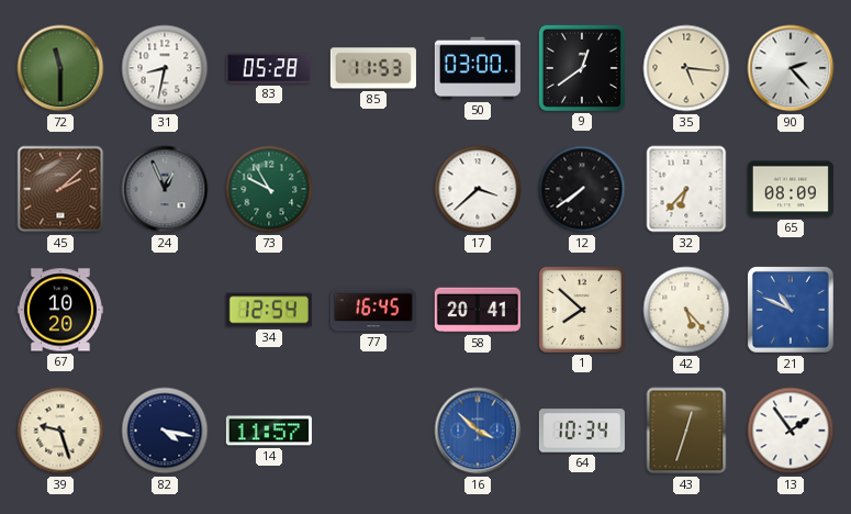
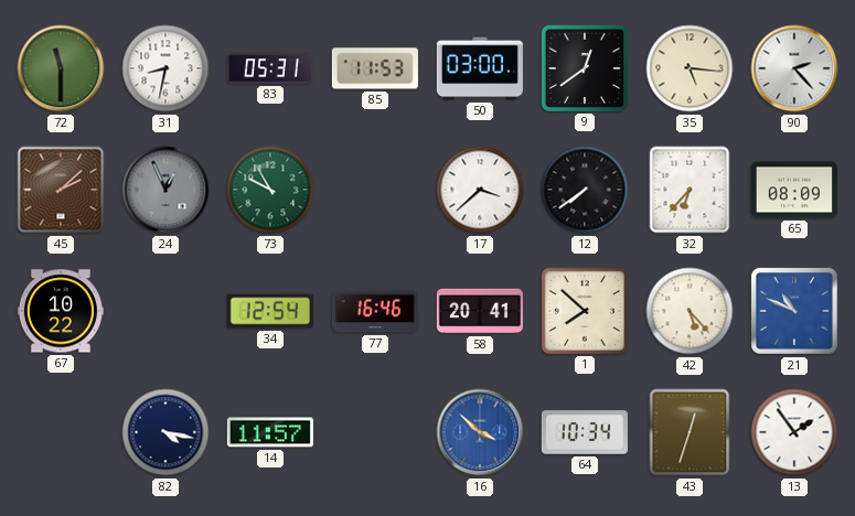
83: 05:28 -> 05:31 (270, 68)
67: 10:20 -> 10:22 (61, 311)
77: 16:45 -> 16:46 (375, 311)
39: 9:27 -> none (60, 431)
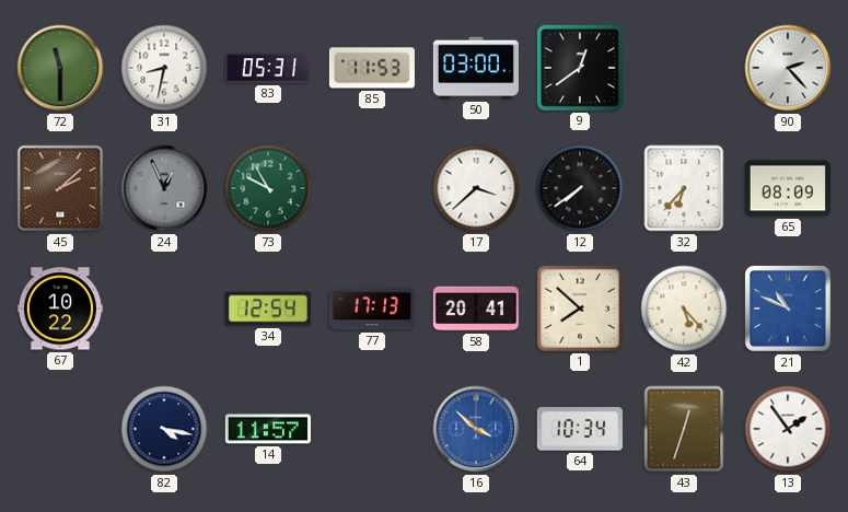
35: 5:16 -> none (690, 68)
77: 16:46 -> 17:13 (372, 309)
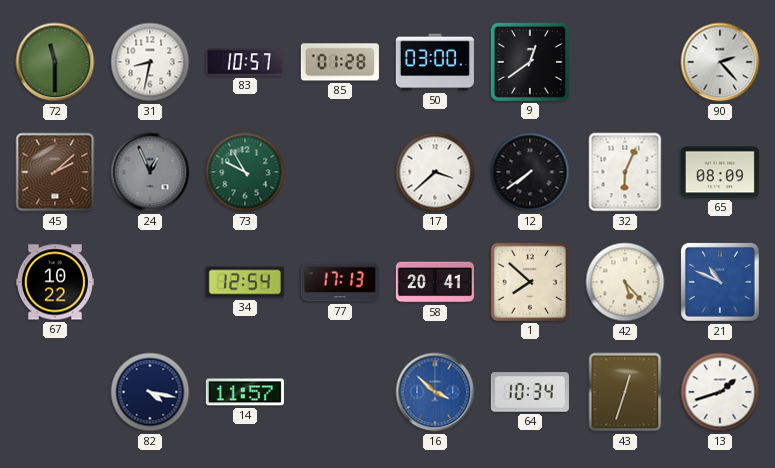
83: 05:31 -> 10:57 (245, 62)
85: 11:53 -> 01:28 (340, 62)
32: 6:37 -> 6:04 (625, 172)
13: 1:54 -> 1:42 (720, 392)
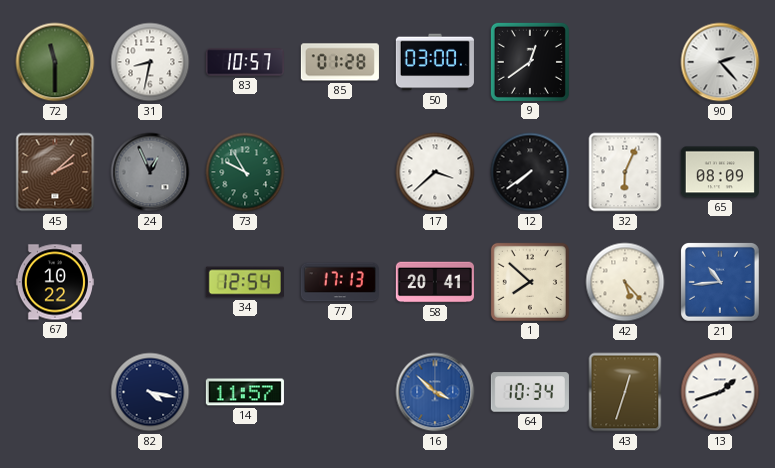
21: 10:49 -> 10:44 (720, 282)
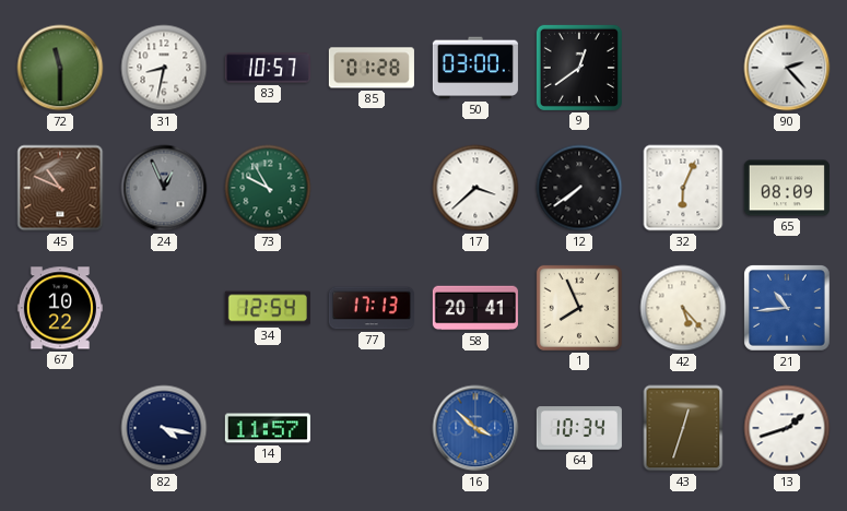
45: 2:08 -> 10:49 (60, 188)
1: 7:52 -> 7:56 (579, 308)
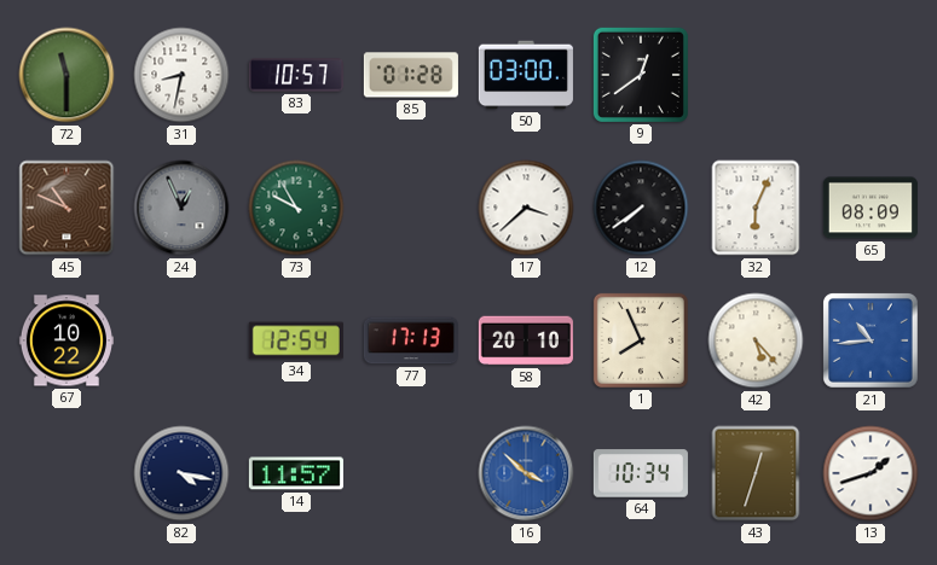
90: 2:23 -> none (787, 68)
58: 20:41 -> 20:10 (526, 340)
